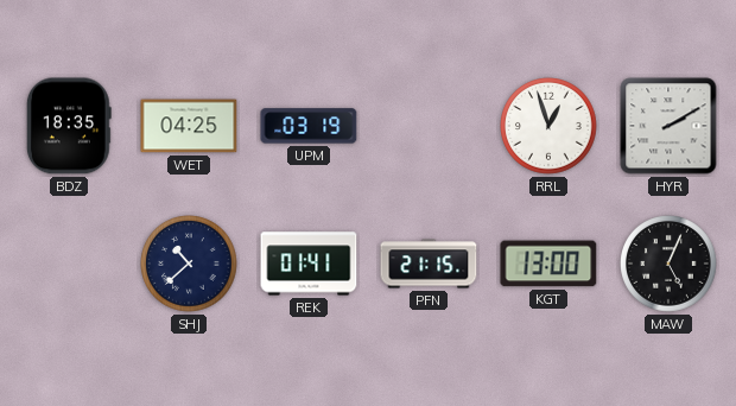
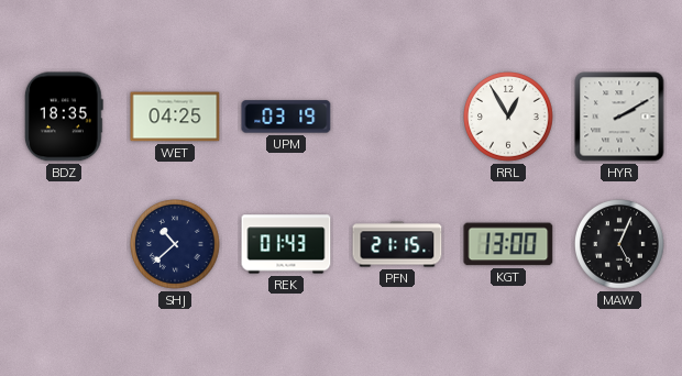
RRL: 12:57 -> 12:55 (508, 117)
REK: 01:41 -> 01:43 (286, 244)
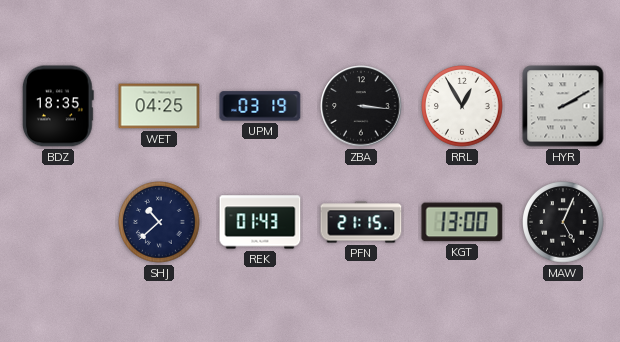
ZBA: none -> 3:16 (361, 106)
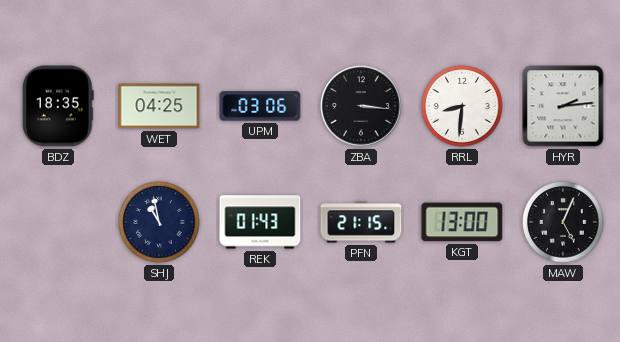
UPM: 03:19 -> 03:06 (260, 106)
RRL: 12:55 -> 8:31 (462, 106)
HYR: 2:10 -> 2:14 (563, 106)
SHJ: 10:38 -> 10:58 (159, 222)
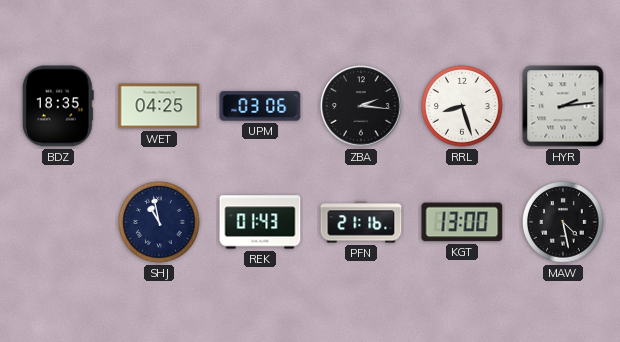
ZBA: 3:16 -> 2:16 (361, 106)
RRL: 8:31 -> 8:27 (462, 106)
PFN: 21:15 -> 21:16 (361, 222)
MAW: 5:04 -> 4:28 (563, 222)
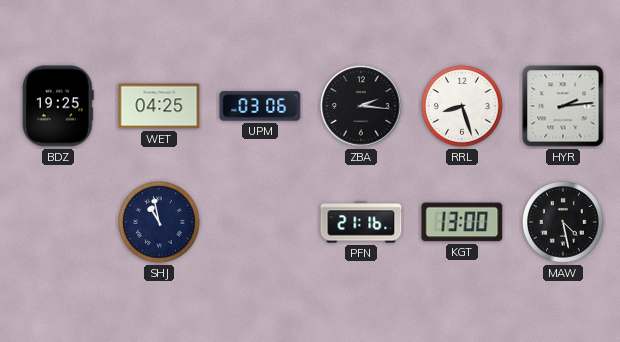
BDZ: 18:35 -> 19:25 (58, 106)
REK: 01:43 -> none (260, 222)
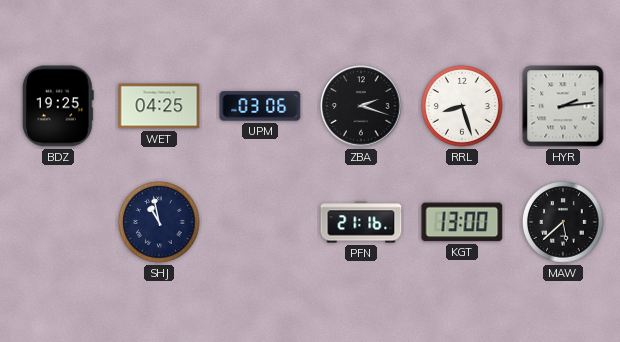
ZBA: 2:16 -> 2:18 (361, 106)
MAW: 4:28 -> 5:38 (563, 222)
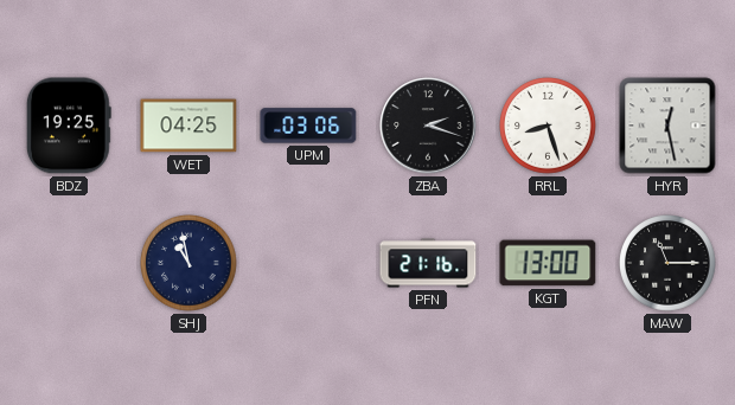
HYR: 2:14 -> 12:28 (667, 126)
MAW: 5:38 -> 11:15 (667, 263)
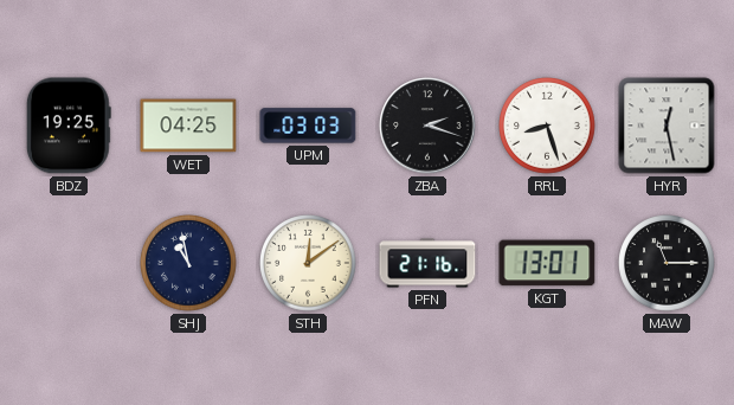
UPM: 03:06 -> 03:03 (308, 126)
STH: none -> 12:09 (308, 263)
KGT: 13:00 -> 13:01 (547, 263)
